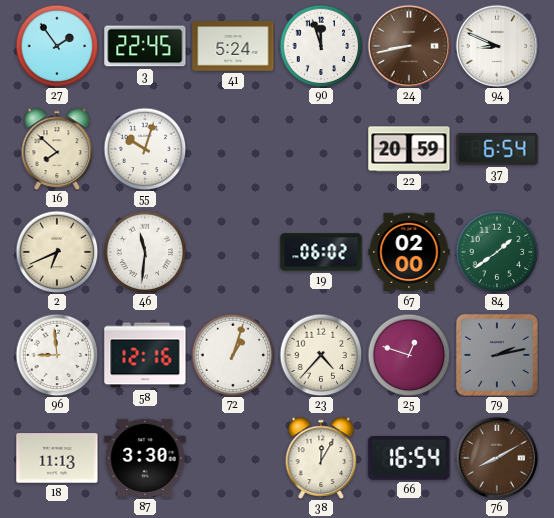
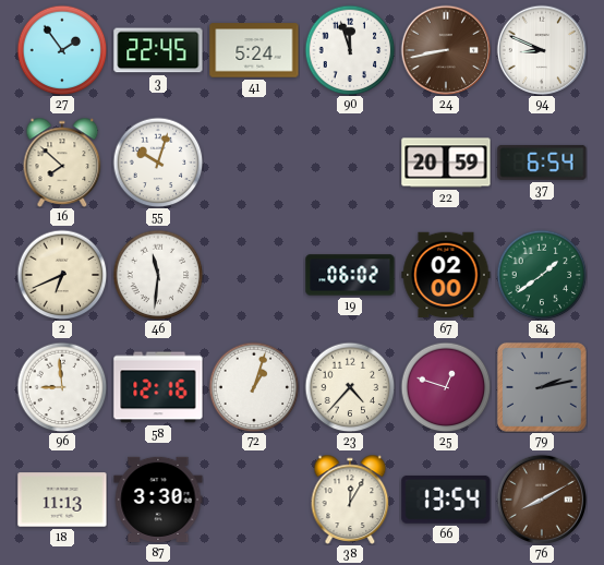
66: 16:54 -> 13:54 (446, 500)
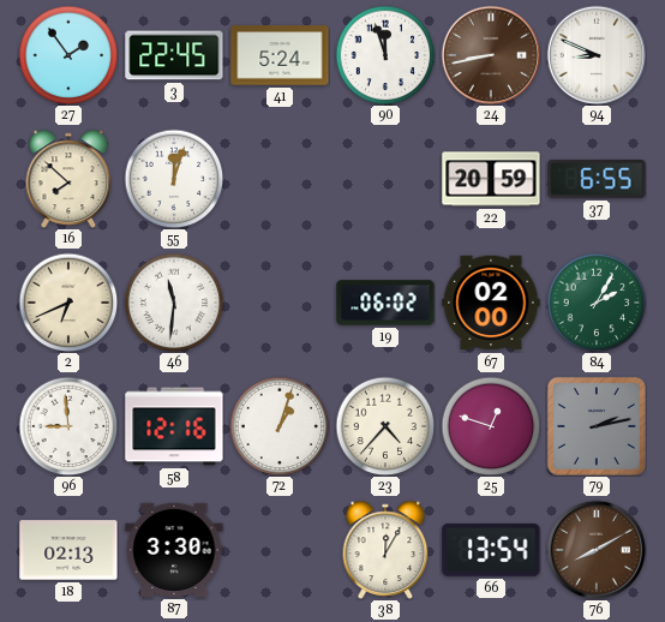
55: 10:03 -> 12:03 (174, 179)
37: 6:54 -> 6:55 (597, 179)
84: 1:39 -> 2:05 (597, 303)
18: 11:13 -> 02:13 (68, 550)
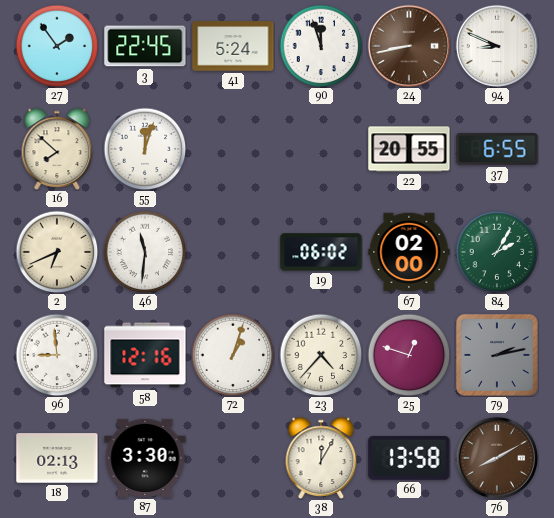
22: 20:59 -> 20:55 (409, 149)
66: 13:54 -> 13:58 (409, 458)
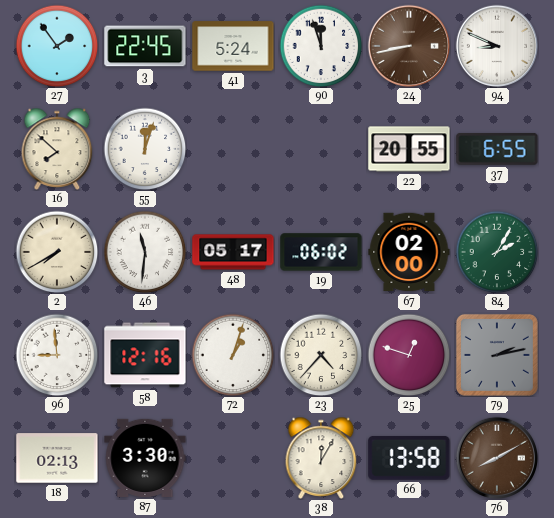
2: 6:41 -> 7:40 (57, 252)
48: none -> 05:17 (233, 252)
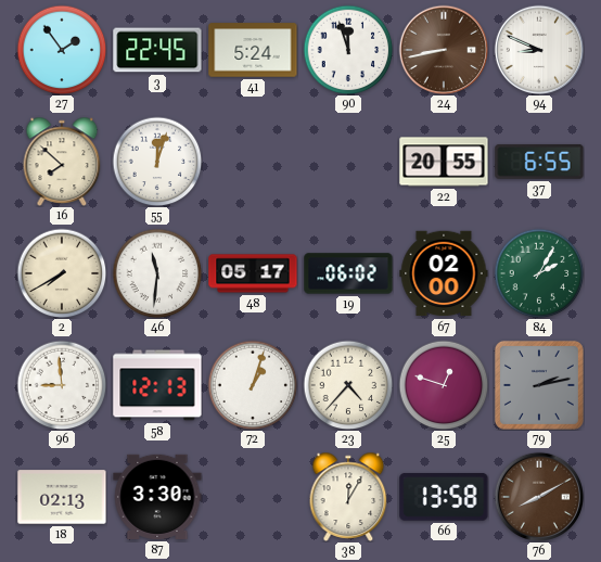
58: 12:16 -> 12:13 (157, 385)
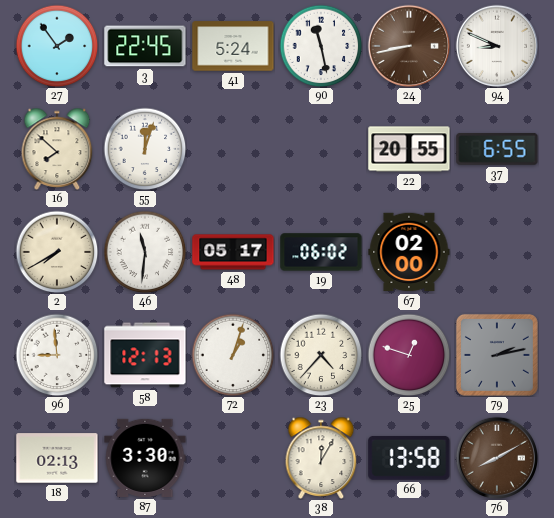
90: 11:57 -> 11:28 (321, 46)
84: 2:05 -> none (539, 273)
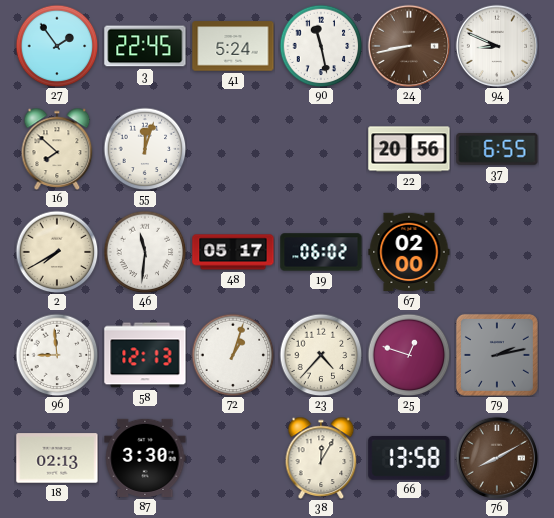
22: 20:55 -> 20:56 (409, 149)
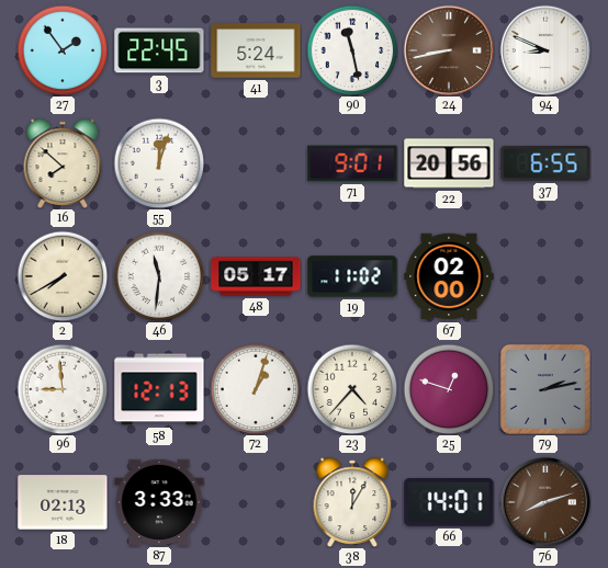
71: none -> 9:01 (352, 163)
19: 06:02 -> 11:02 (352, 276)
87: 3:30 -> 3:33 (159, 502)
66: 13:58 -> 14:01 (449, 502)
76: 8:10 -> 8:12 (545, 502)
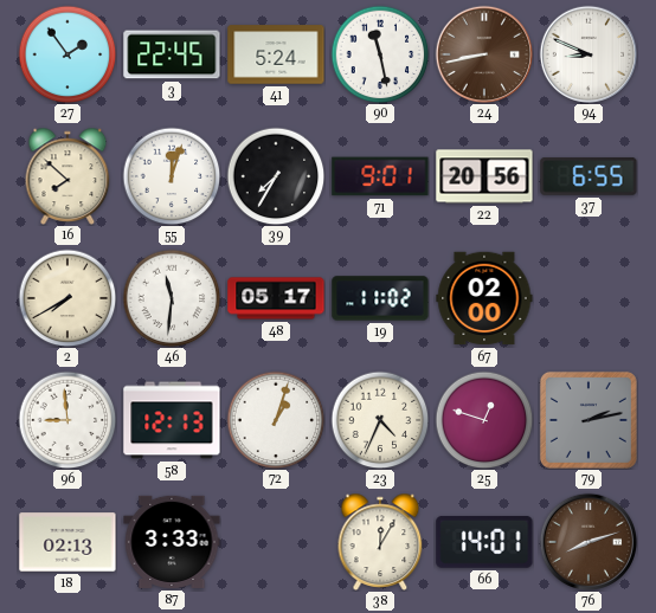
39: none -> 7:35 (276, 176)
23: 4:37 -> 4:34 (380, 420)
